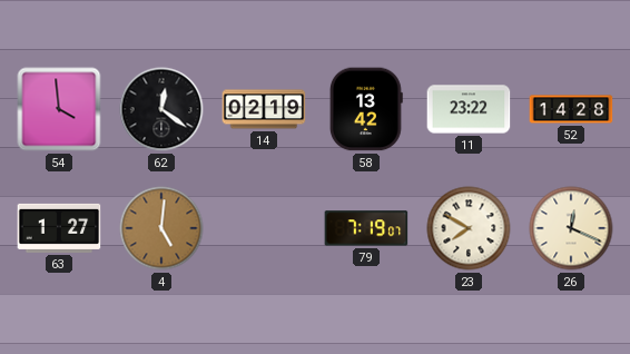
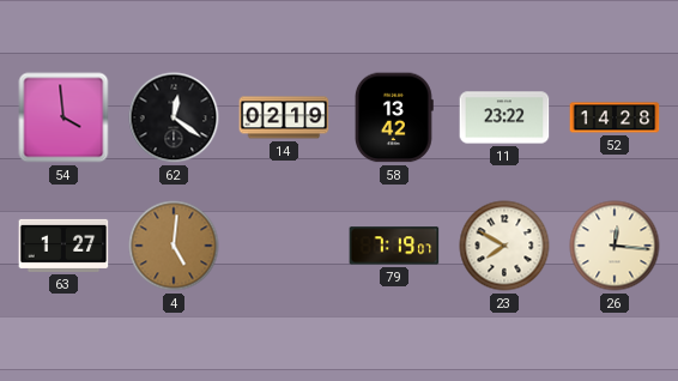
26: 12:19 -> 12:16 (615, 246)
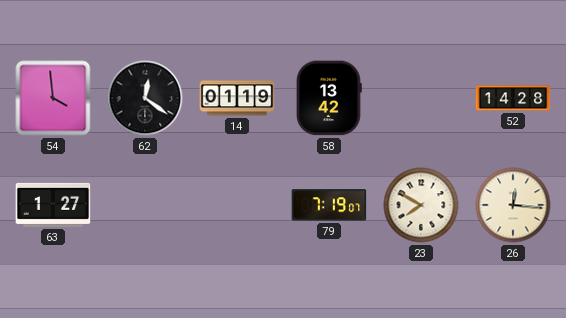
14: 02:19 -> 01:19 (237, 98)
11: 23:22 -> none (504, 117)
4: 5:01 -> none (174, 246)
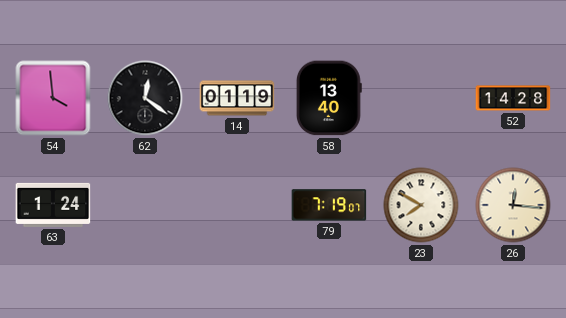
58: 13:42 -> 13:40 (329, 98)
63: 1:27 -> 1:24 (53, 205)
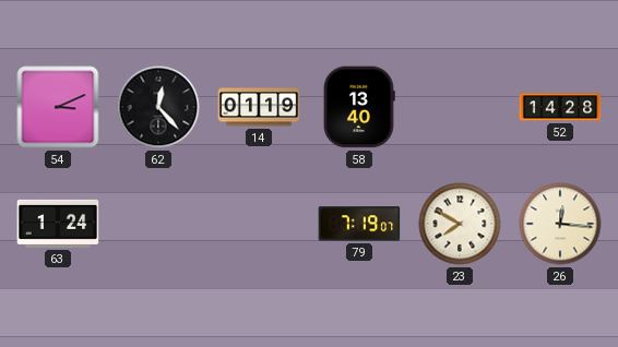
54: 3:59 -> 3:11 (58, 107)
62: 12:21 -> 12:23 (158, 107)
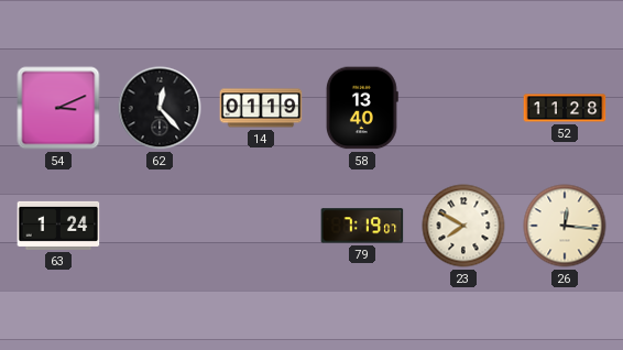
52: 14:28 -> 11:28 (565, 108)
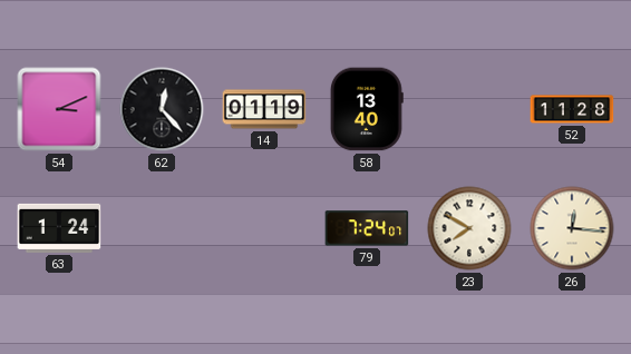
79: 7:19 -> 7:24 (367, 228)
